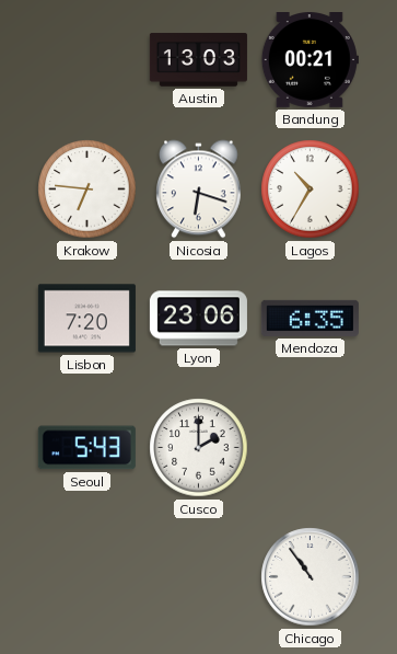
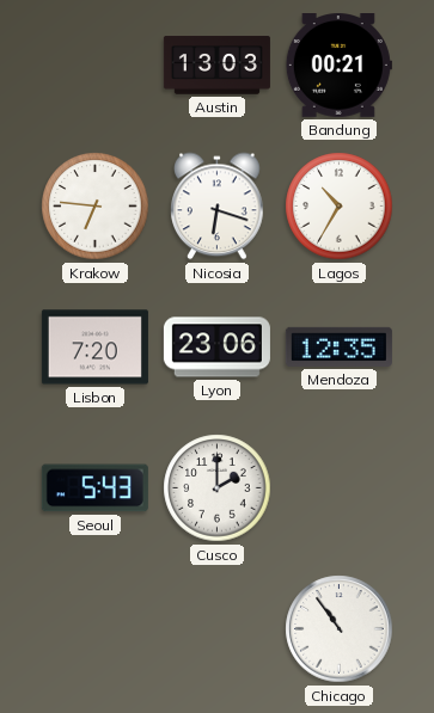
Mendoza: 6:35 -> 12:35 (338, 346)
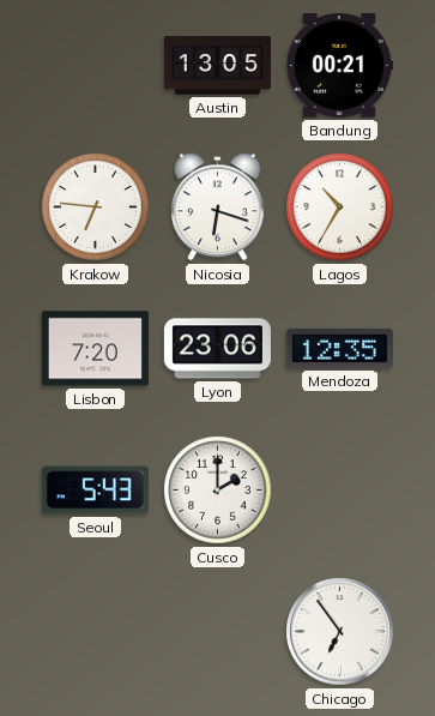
Austin: 13:03 -> 13:05 (217, 66)
Chicago: 10:54 -> 6:54 (340, 632)
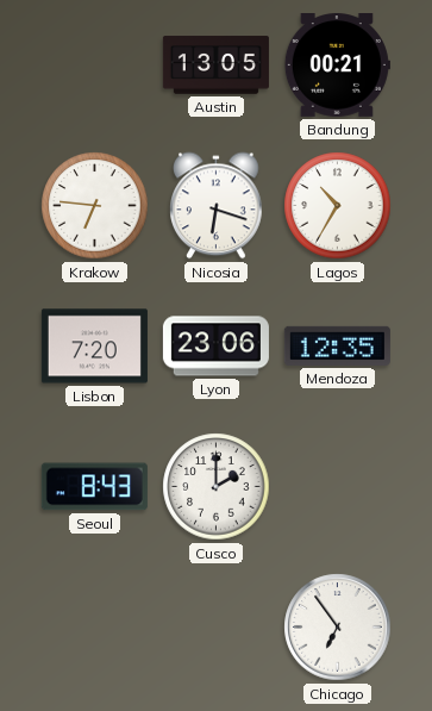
Seoul: 5:43 -> 8:43 (94, 487)
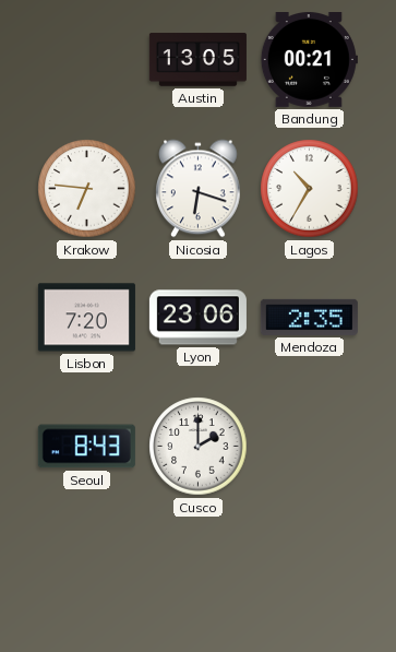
Mendoza: 12:35 -> 2:35 (309, 317)
Chicago: 6:54 -> none (338, 628)
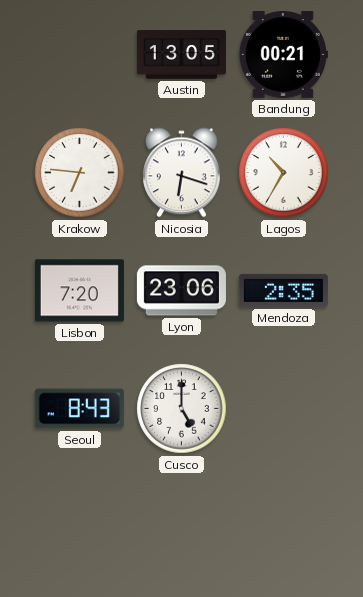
Cusco: 2:00 -> 5:00 (182, 409)
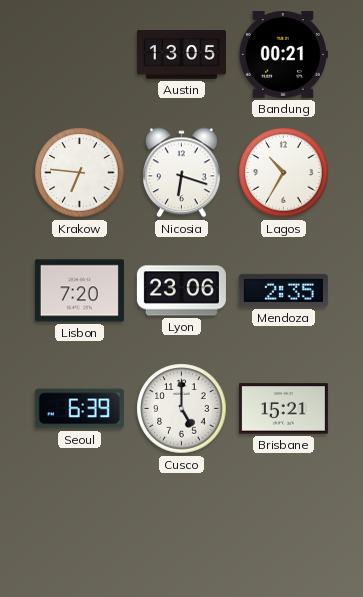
Seoul: 8:43 -> 6:39 (79, 409)
Brisbane: none -> 15:21 (283, 409)
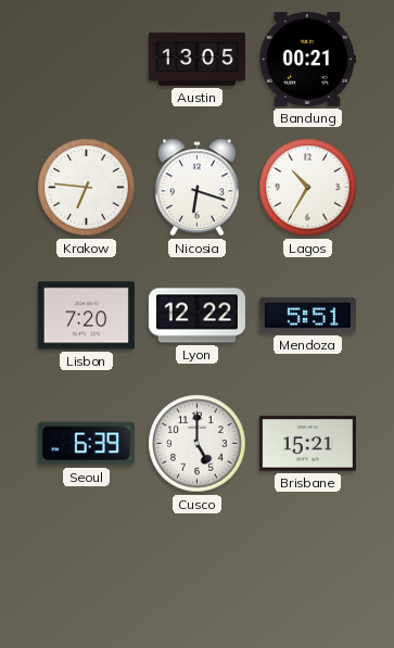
Lyon: 23:06 -> 12:22 (196, 316)
Mendoza: 2:35 -> 5:51 (307, 315)
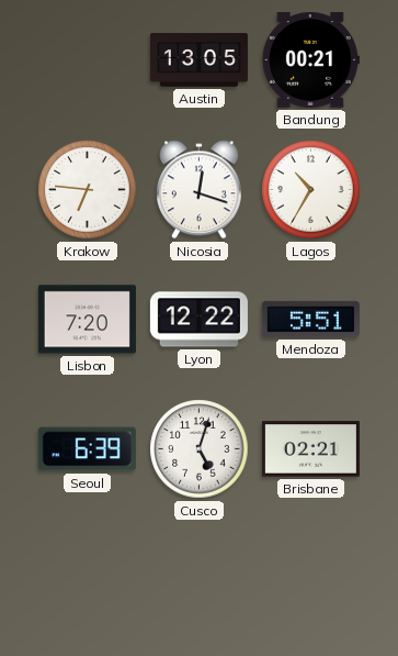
Nicosia: 6:18 -> 12:18 (200, 190)
Cusco: 5:00 -> 5:03 (200, 449)
Brisbane: 15:21 -> 02:21 (310, 449)
